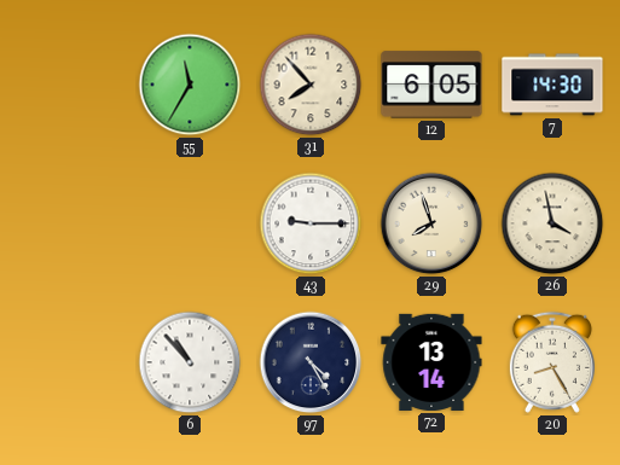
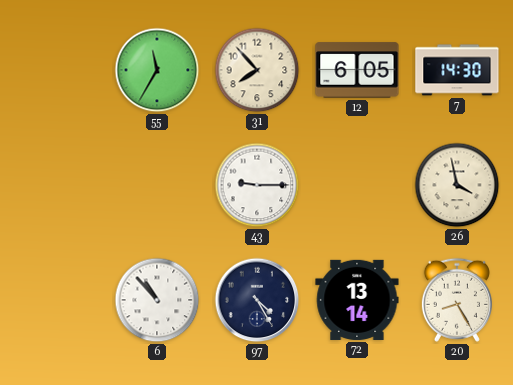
29: 7:57 -> none (431, 223)
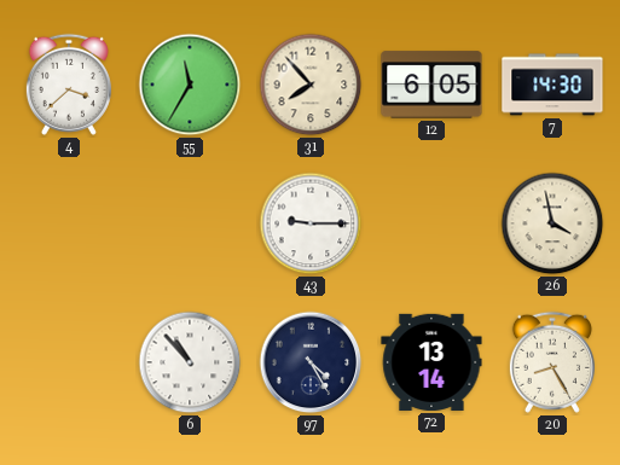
4: none -> 3:38 (69, 85)
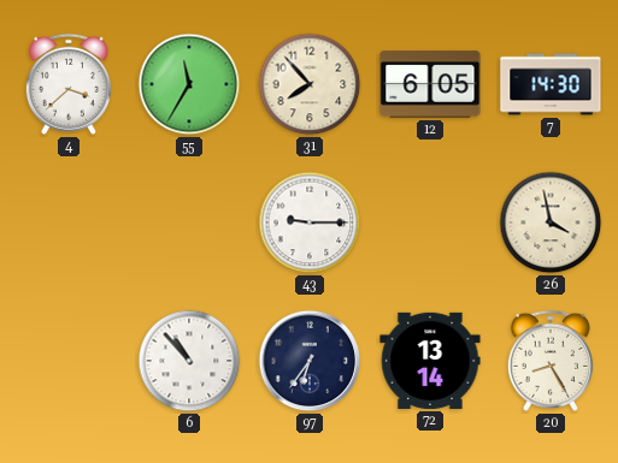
97: 4:25 -> 6:36 (310, 361)
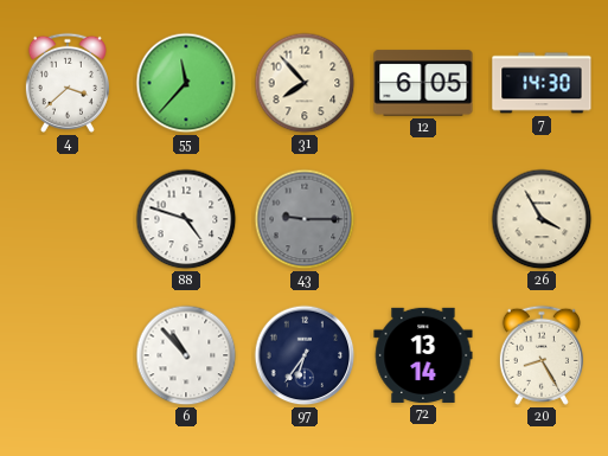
55: 11:35 -> 11:37 (186, 83)
88: none -> 4:48 (186, 219)
43 dial: white -> grey (305, 219)
26: 3:58 -> 3:55 (542, 219)
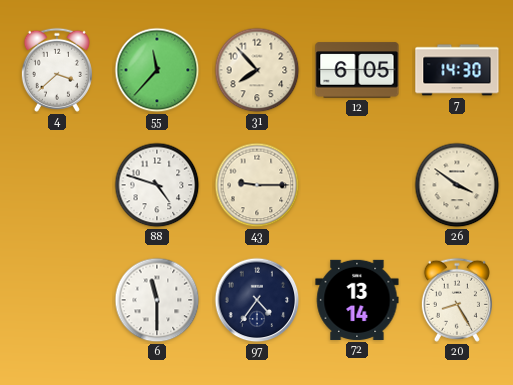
43 dial: grey -> cream (257, 185)
26: 3:55 -> 3:51 (457, 185)
6: 10:53 -> 11:30 (157, 300)
97: 6:36 -> 4:36 (257, 300)
